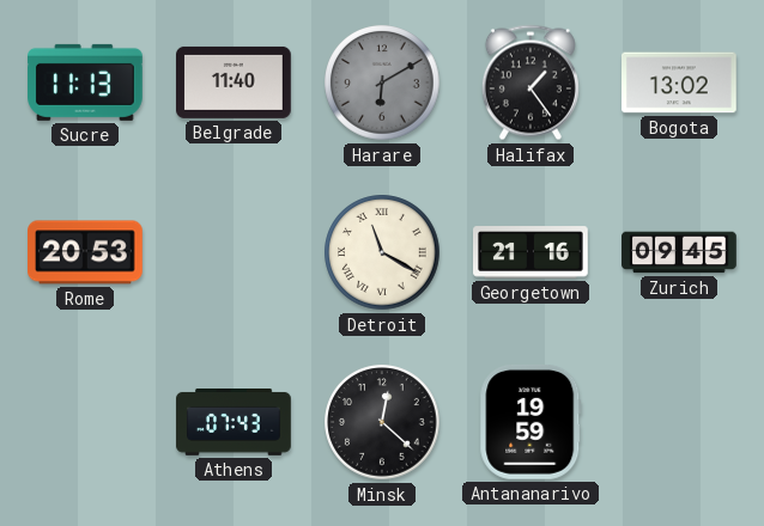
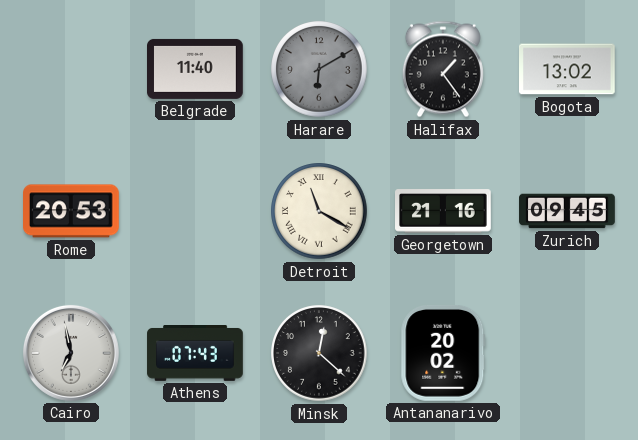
Sucre: 11:13 -> none (86, 82)
Cairo: none -> 6:58 (71, 353)
Antananarivo: 19:59 -> 20:02 (443, 354)
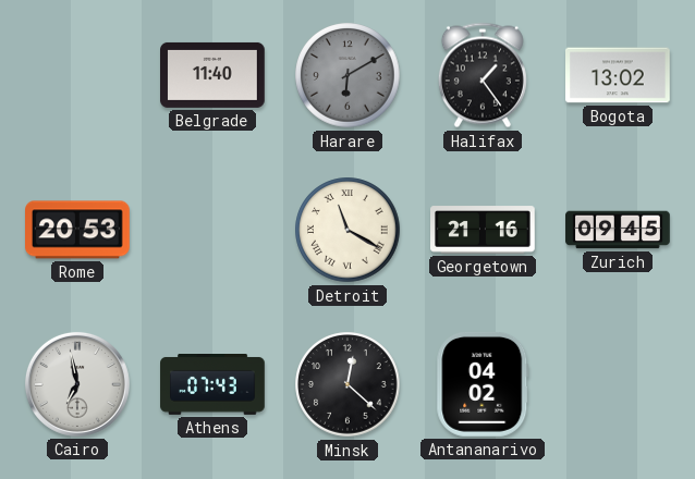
Antananarivo: 20:02 -> 04:02 (483, 385)
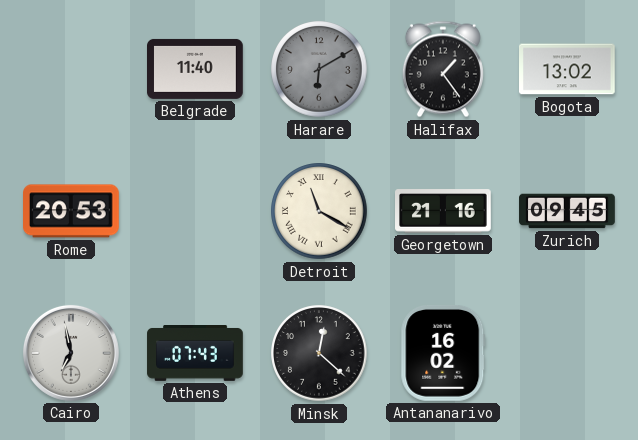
Antananarivo: 04:02 -> 16:02 (443, 354)
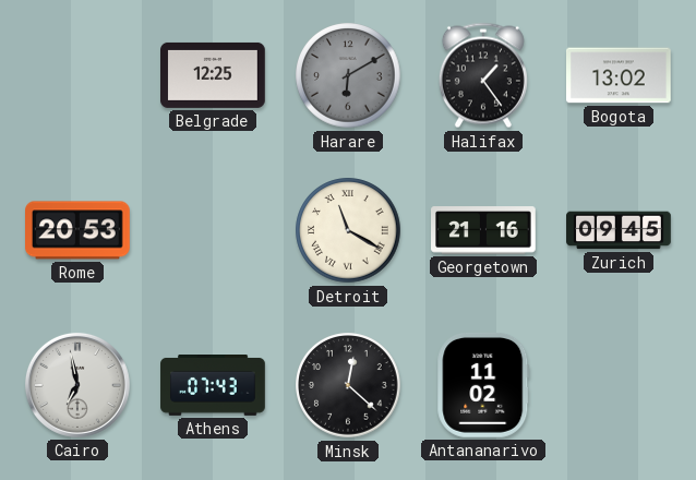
Belgrade: 11:40 -> 12:25 (214, 75)
Antananarivo: 16:02 -> 11:02 (483, 386)
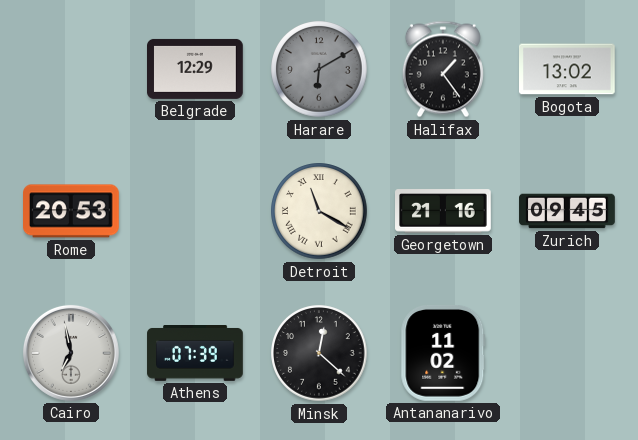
Belgrade: 12:25 -> 12:29 (196, 69)
Athens: 07:43 -> 07:39 (195, 354)
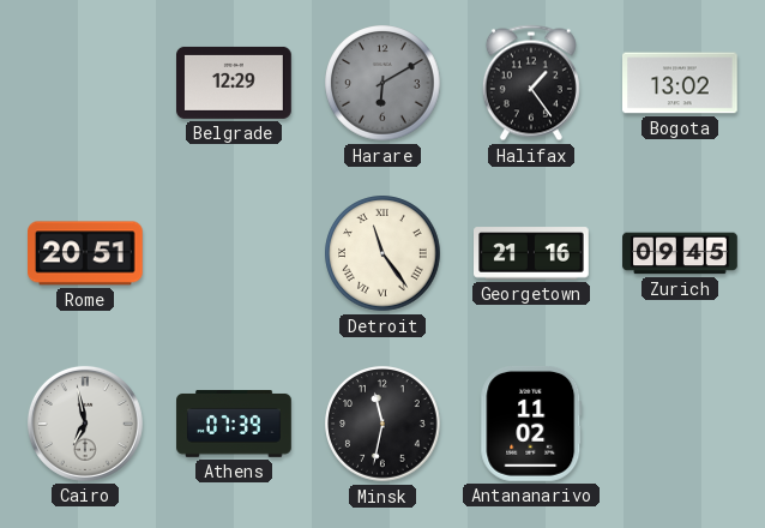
Rome: 20:53 -> 20:51 (86, 253)
Detroit: 11:20 -> 11:24 (382, 253)
Minsk: 12:22 -> 11:32 (382, 424)
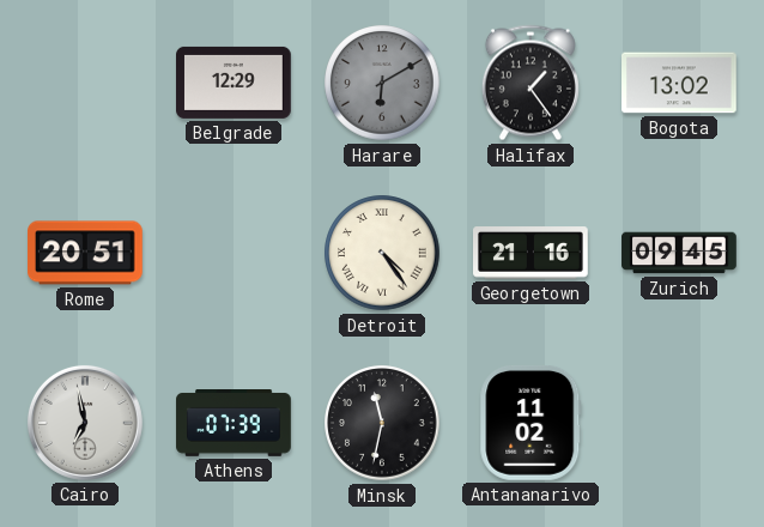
Detroit: 11:24 -> 4:24 (382, 253)
